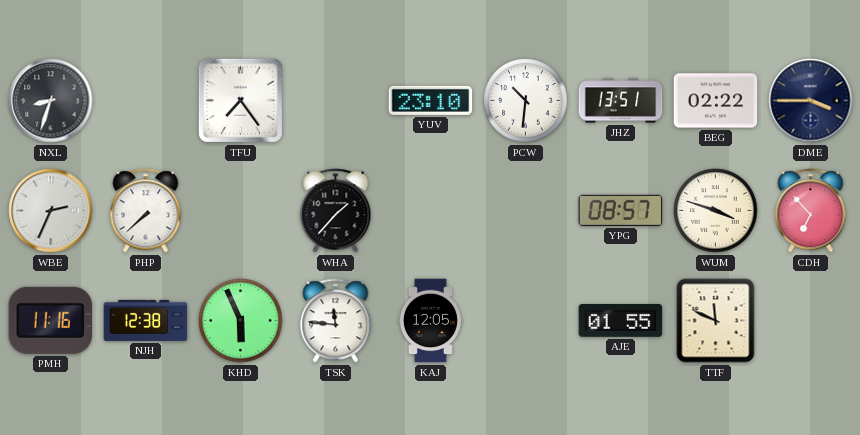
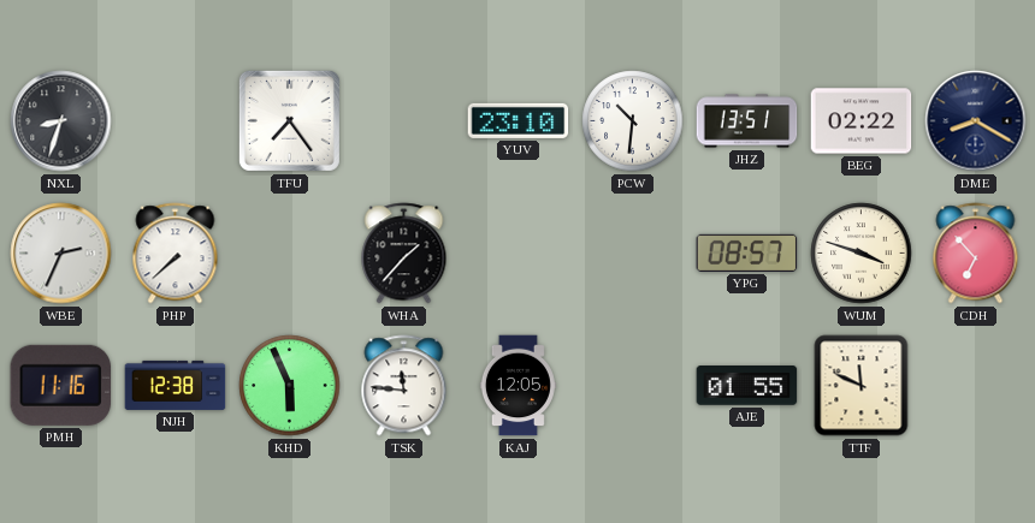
DME: 3:45 -> 8:20 (976, 121)
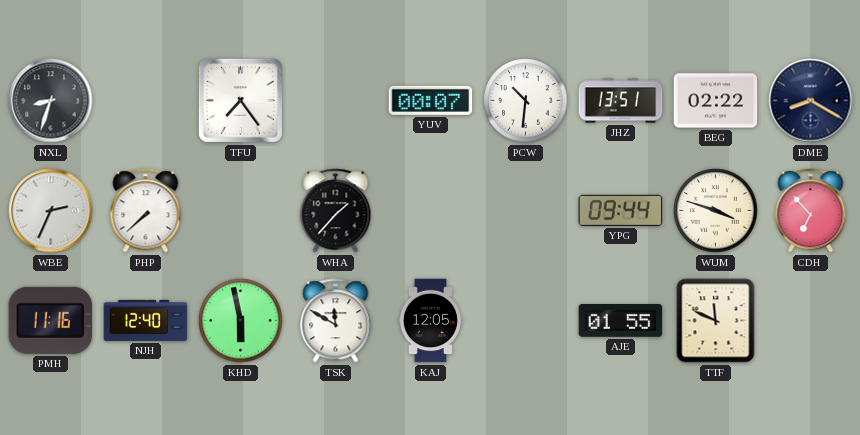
YUV: 23:10 -> 00:07 (431, 100)
YPG: 08:57 -> 09:44 (621, 210)
NJH: 12:38 -> 12:40 (146, 320)
KHD: 5:56 -> 5:58 (241, 321)
TSK: 11:46 -> 11:50 (336, 321)
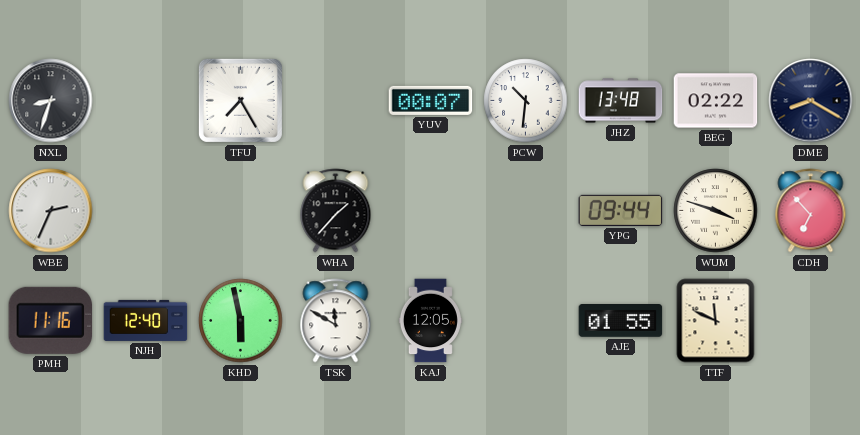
TFU: 7:24 -> 7:25 (240, 100)
JHZ: 13:51 -> 13:48 (621, 101)
PHP: 7:38 -> none (146, 211)
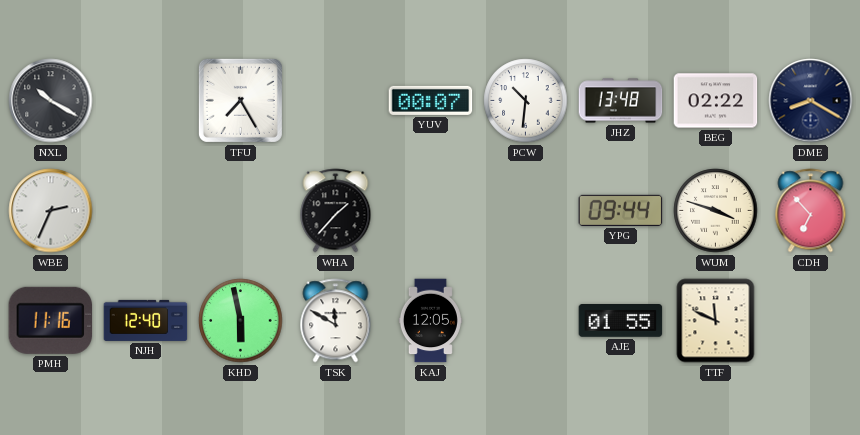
NXL: 8:33 -> 10:20 (51, 101)
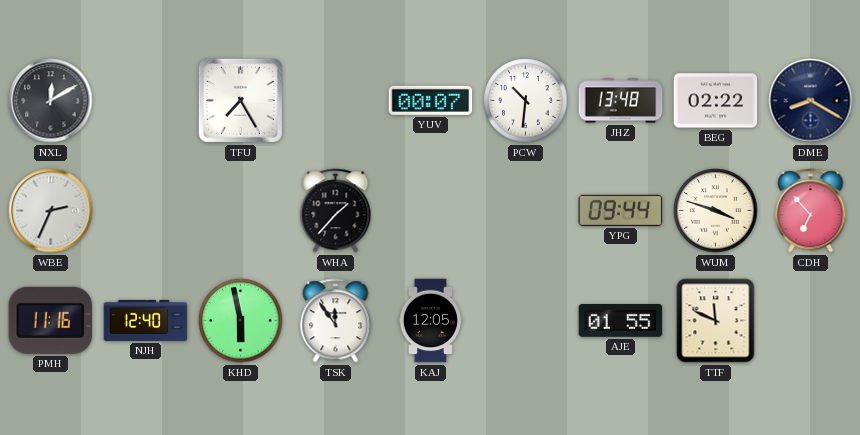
NXL: 10:20 -> 12:10 (51, 101)
TSK: 11:50 -> 11:54 (336, 321)
